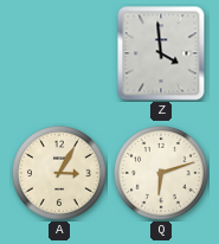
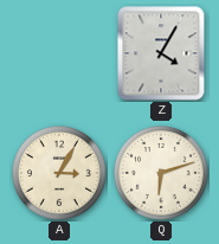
Z: 3:59 -> 4:05 (161, 53)
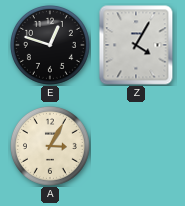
E: none -> 12:48 (50, 45)
Q: 6:12 -> none (161, 173)
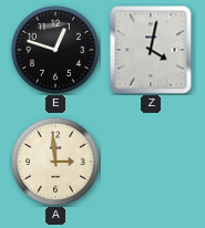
Z: 4:05 -> 4:02 (151, 50)
A: 3:05 -> 2:59 (55, 162)
